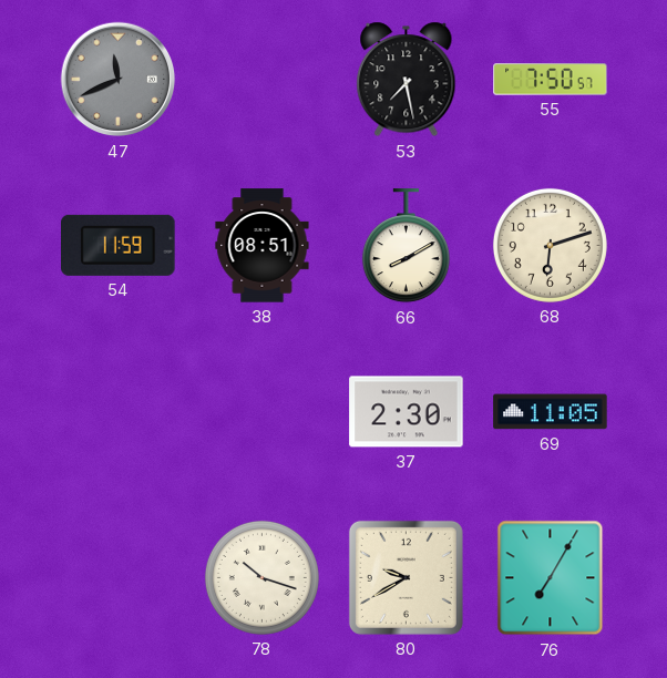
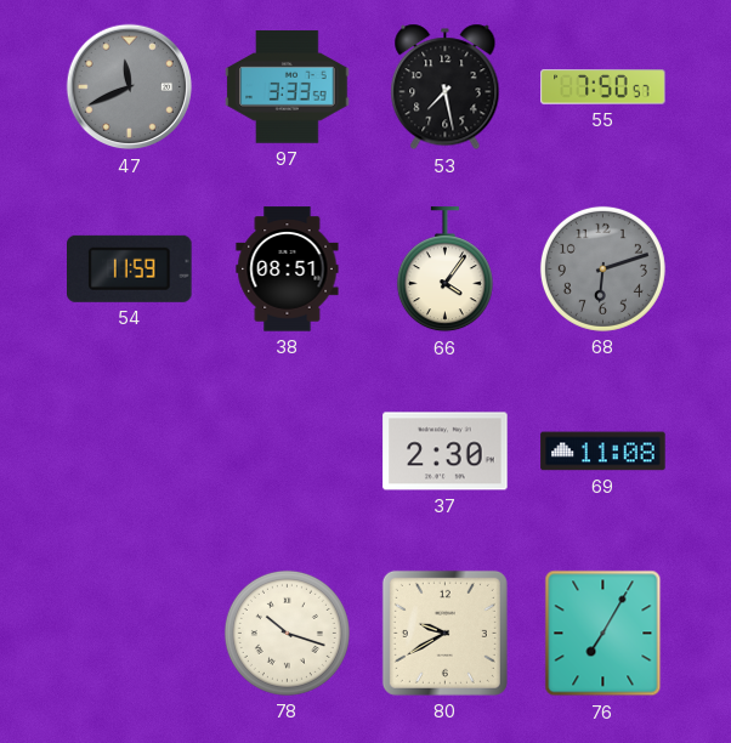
97: none -> 3:33 (288, 87)
66: 8:10 -> 4:06 (444, 270)
68 dial: cream -> grey (602, 268)
69: 11:05 -> 11:08 (603, 452)
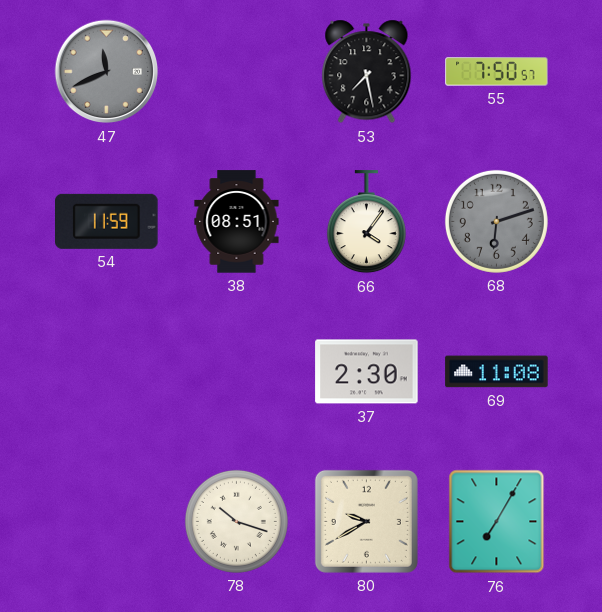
97: 3:33 -> none (288, 87)
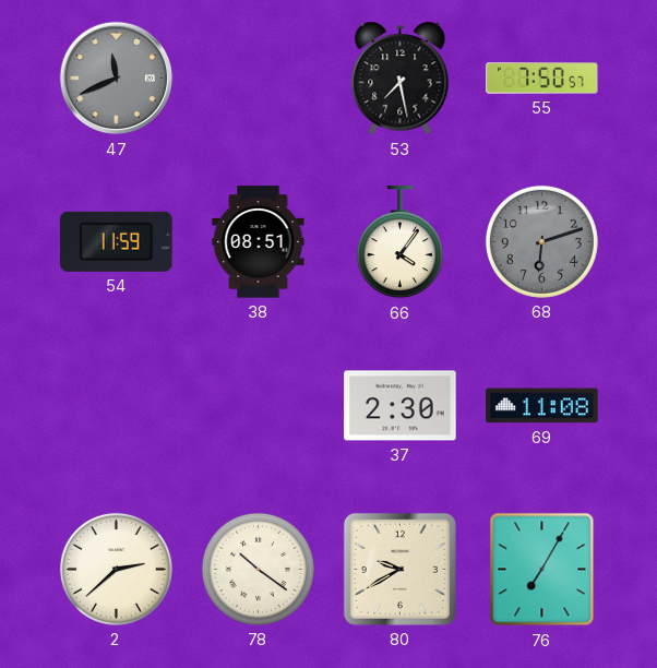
2: none -> 2:38 (116, 569)
78: 10:18 -> 10:21 (258, 569)
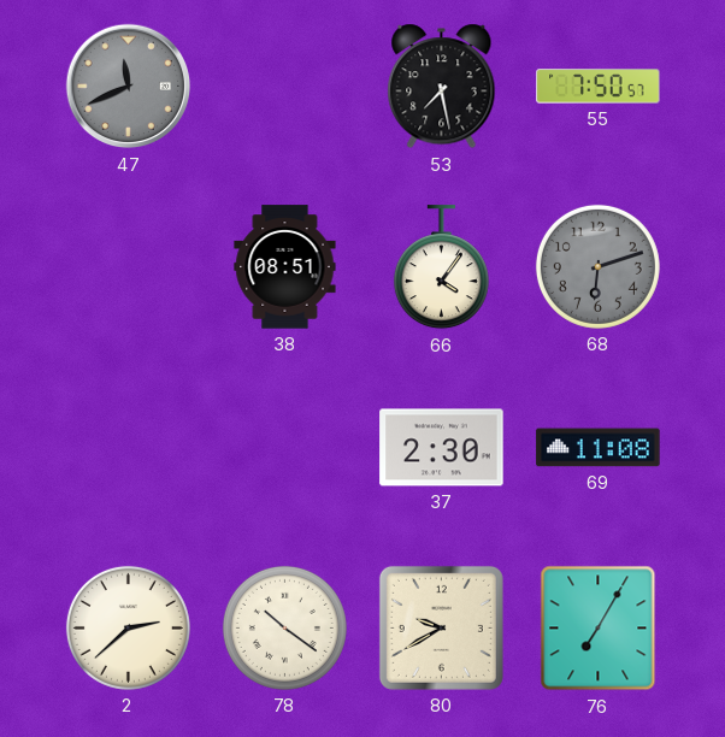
54: 11:59 -> none (117, 241)
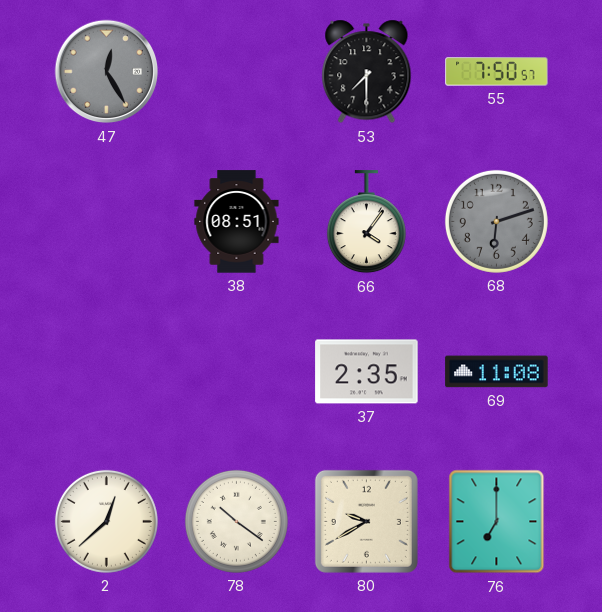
47: 11:41 -> 12:25 (107, 72)
53: 7:28 -> 7:30 (367, 72)
37: 2:30 -> 2:35 (367, 372)
2: 2:38 -> 12:38 (106, 521)
76: 7:05 -> 7:00 (497, 522)
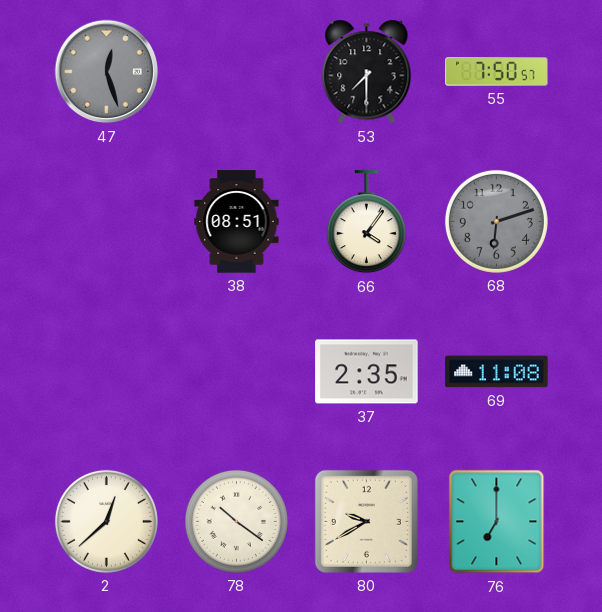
47: 12:25 -> 12:27 (107, 72)
